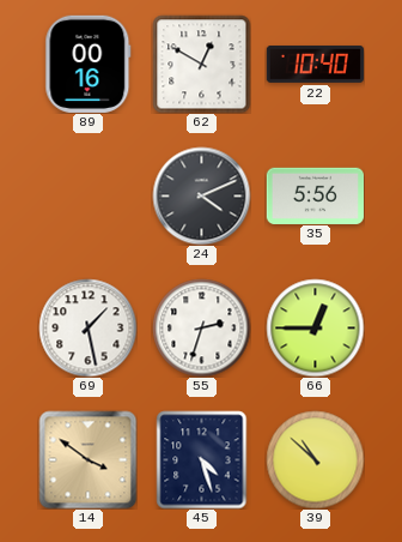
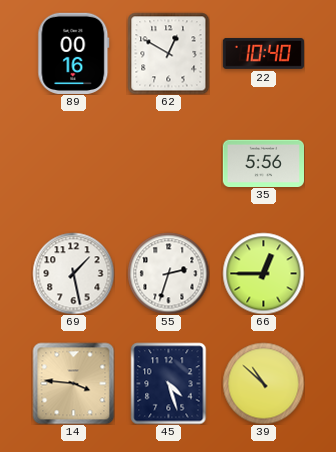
24: 4:11 -> none (201, 195)
14: 3:51 -> 3:46 (73, 383)
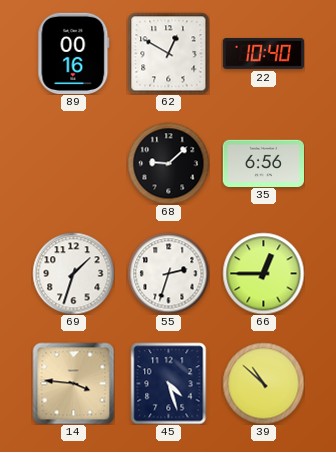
68: none -> 9:08 (168, 163)
35: 5:56 -> 6:56 (263, 163)
69: 1:28 -> 1:33 (73, 273)
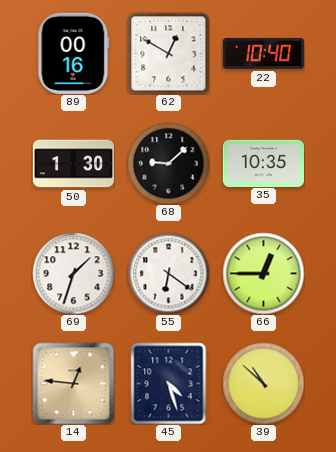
50: none -> 1:30 (73, 164)
35: 6:56 -> 10:35 (263, 163)
55: 2:33 -> 6:21 (168, 273)
14: 3:46 -> 12:46 (73, 383)
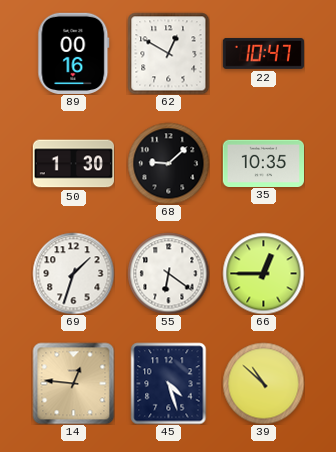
22: 10:40 -> 10:47 (263, 53)
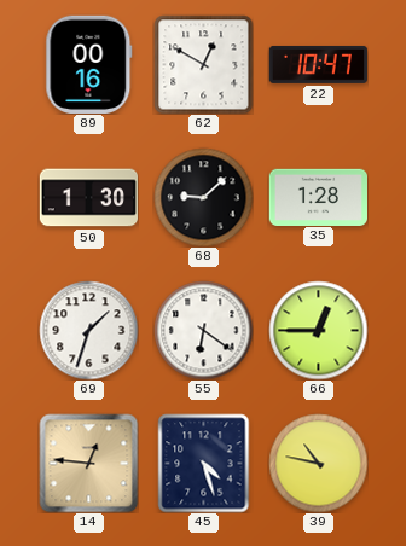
35: 10:35 -> 1:28 (318, 197)
39: 10:52 -> 10:47 (318, 463)
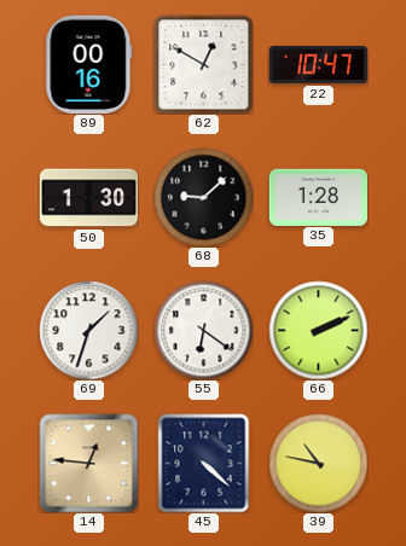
66: 12:45 -> 2:11 (318, 330)
45: 4:27 -> 4:22 (204, 463)
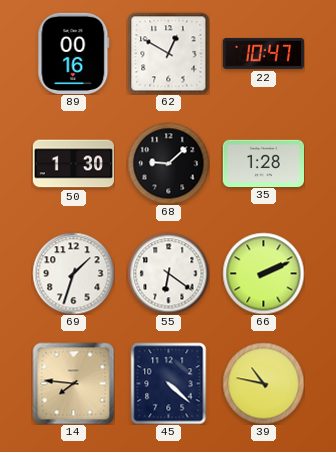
14: 12:46 -> 7:46 (73, 383)
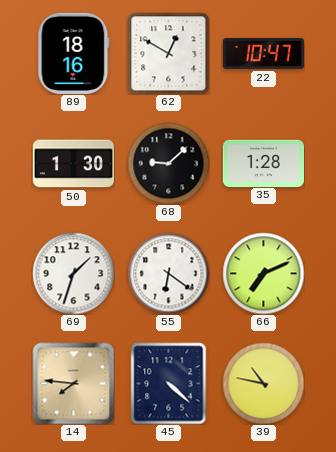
89: 00:16 -> 18:16 (74, 53)
66: 2:11 -> 7:11 (263, 273)
